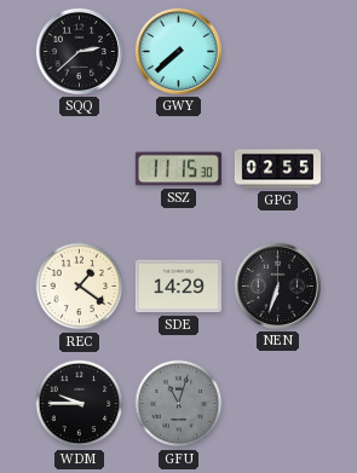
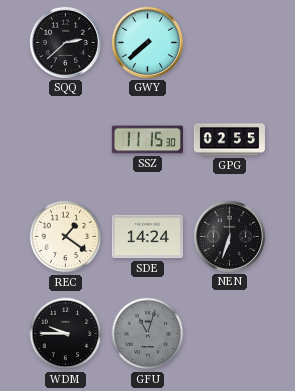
SDE: 14:29 -> 14:24 (147, 237)
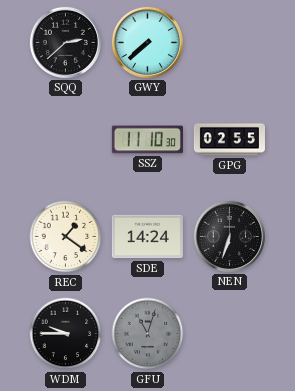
SSZ: 11:15 -> 11:10 (147, 140)
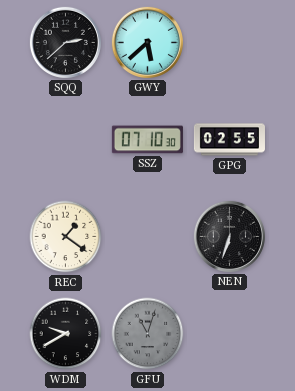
GWY: 7:38 -> 5:38 (147, 42)
SSZ: 11:10 -> 07:10 (147, 140)
SDE: 14:24 -> none (147, 237)
WDM: 9:45 -> 9:40 (66, 334)
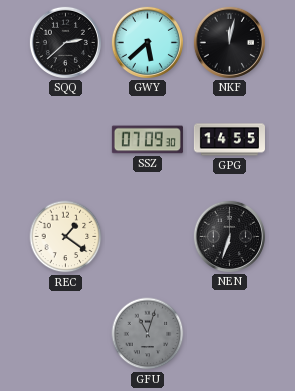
NKF: none -> 12:02 (229, 42)
SSZ: 07:10 -> 07:09 (147, 140)
GPG: 02:55 -> 14:55 (229, 140)
WDM: 9:40 -> none (66, 334)
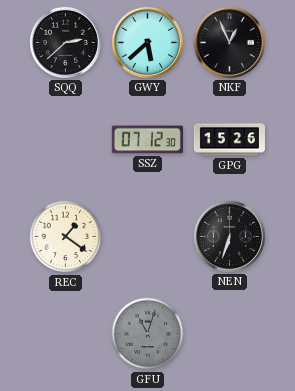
NKF: 12:02 -> 12:56 (229, 42)
SSZ: 07:09 -> 07:12 (147, 140)
GPG: 14:55 -> 15:26 (229, 140)
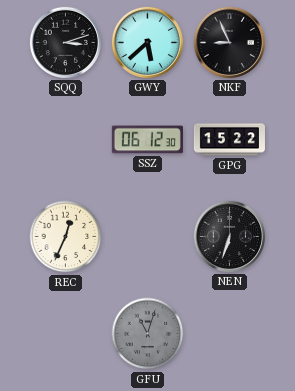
SQQ: 2:38 -> 3:12 (65, 42)
NKF: 12:56 -> 8:56 (229, 42)
SSZ: 07:12 -> 06:12 (147, 140)
GPG: 15:26 -> 15:22 (229, 140)
REC: 1:21 -> 12:34 (66, 237)
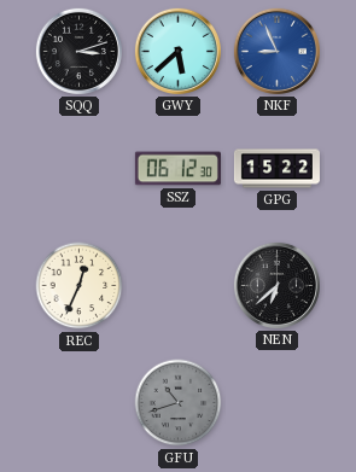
NKF dial: black -> blue (276, 51)
NEN: 6:33 -> 6:38 (276, 285)
GFU: 11:03 -> 10:42 (179, 403)
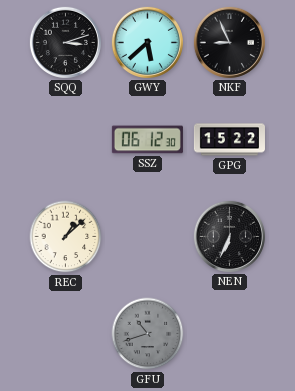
NKF dial: blue -> black (229, 42)
REC: 12:34 -> 1:08 (66, 237)
NEN: 6:38 -> 6:34 (229, 236)
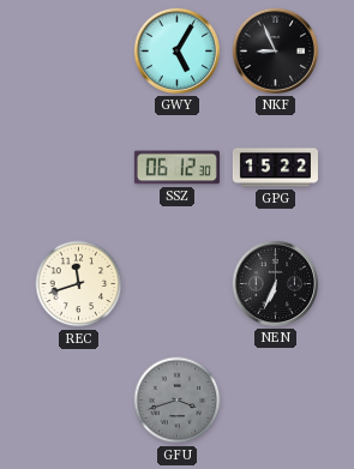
SQQ: 3:12 -> none (65, 42)
GWY: 5:38 -> 5:05 (176, 50)
REC: 1:08 -> 11:42 (79, 284)
GFU: 10:42 -> 3:42 (178, 401)
